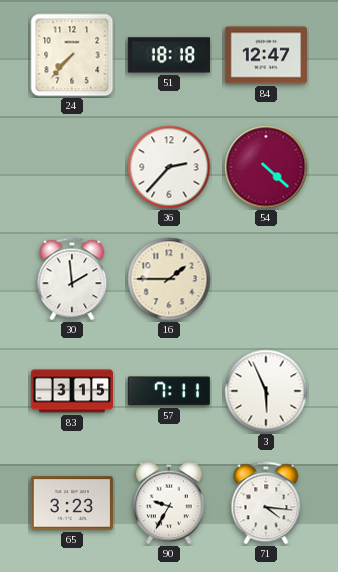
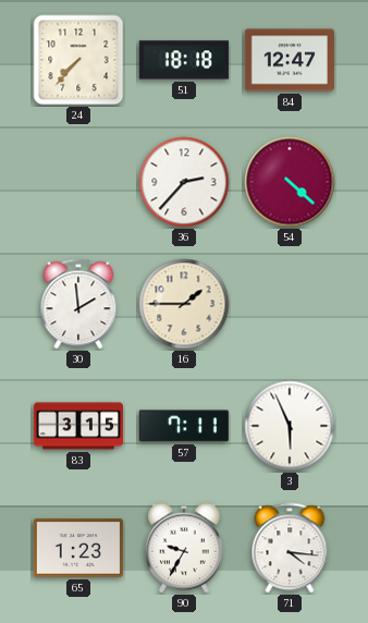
65: 3:23 -> 1:23 (78, 548)
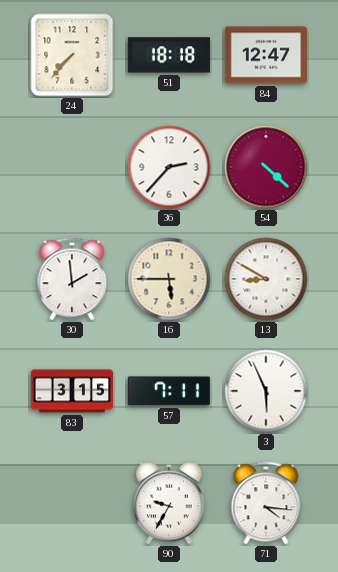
16: 1:45 -> 5:45 (169, 279)
13: none -> 8:50 (266, 279)
65: 1:23 -> none (78, 548)
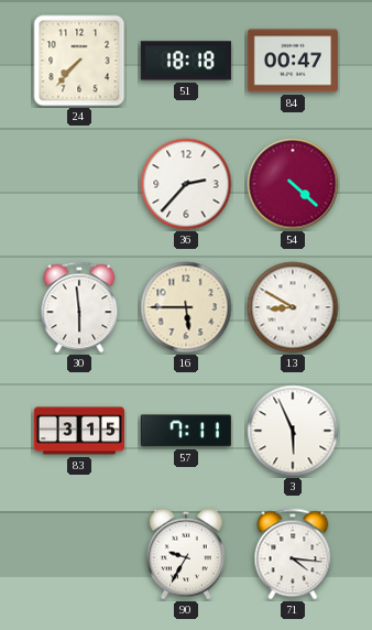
84: 12:47 -> 00:47 (293, 61)
30: 1:59 -> 5:59 (79, 307)
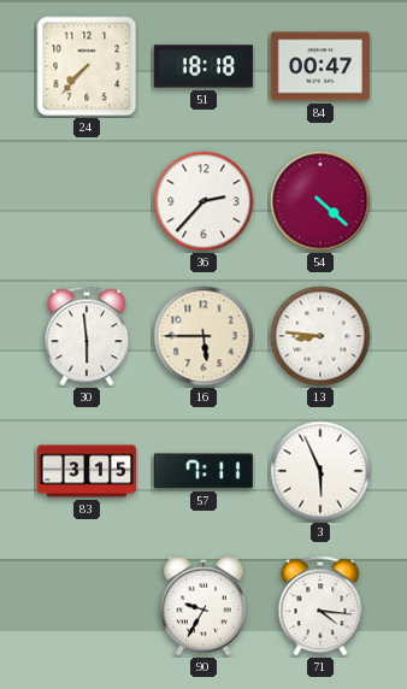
13: 8:50 -> 8:46 (320, 336)
